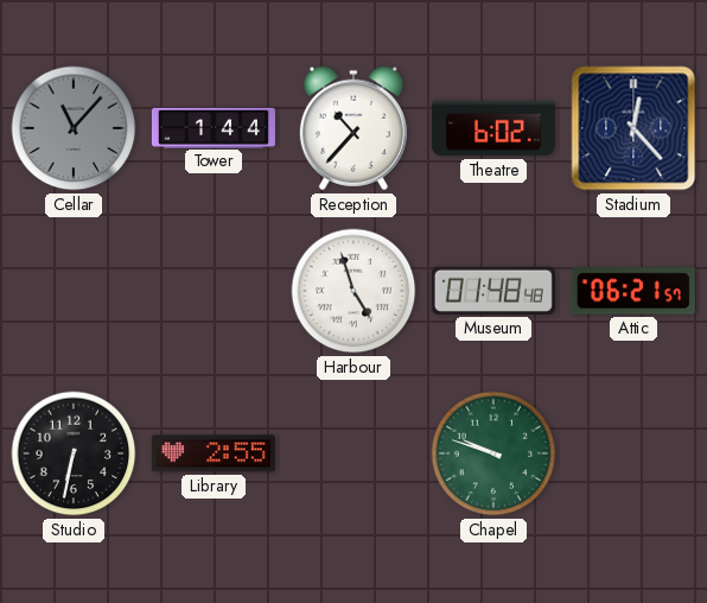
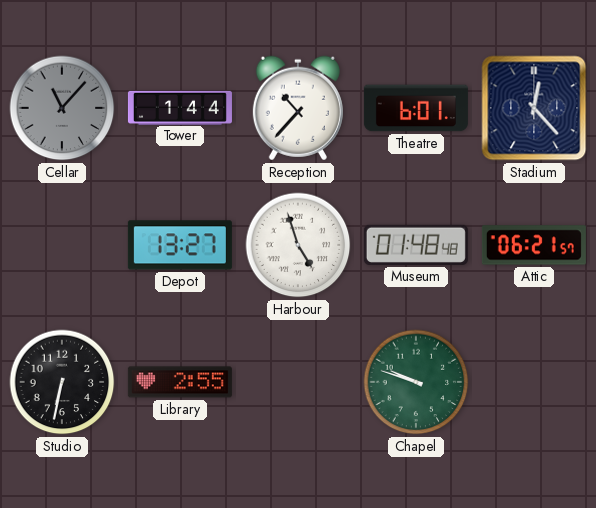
Theatre: 6:02 -> 6:01 (416, 108)
Depot: none -> 13:27 (180, 245)
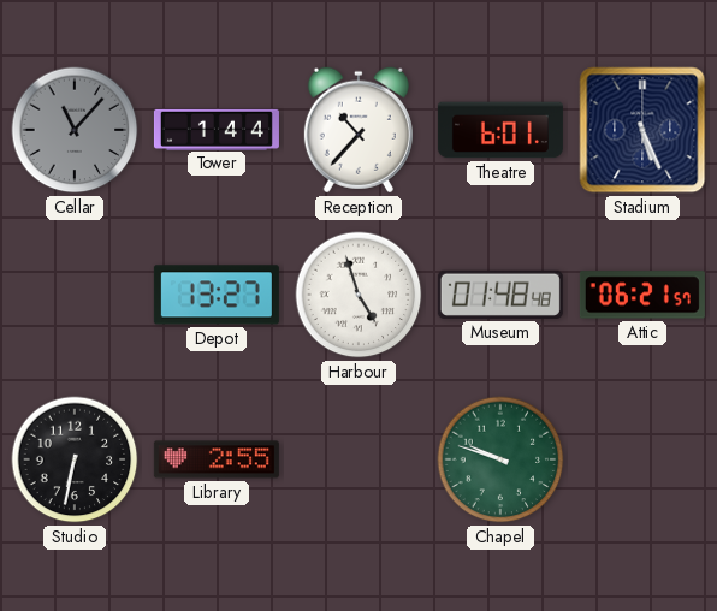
Stadium: 12:23 -> 5:26 (642, 130)
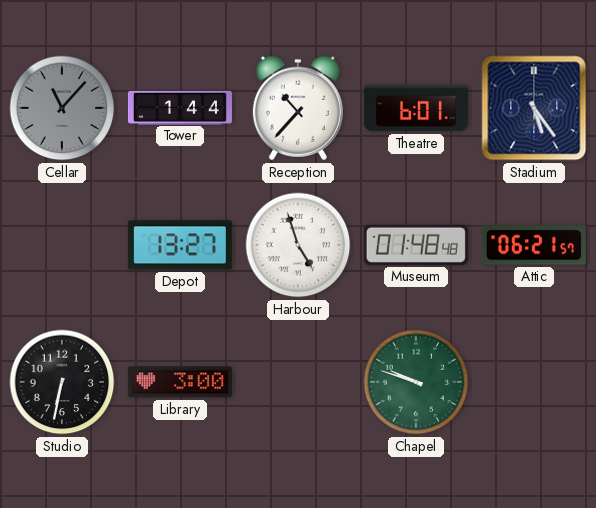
Stadium: 5:26 -> 5:24 (534, 108)
Library: 2:55 -> 3:00 (180, 382)
